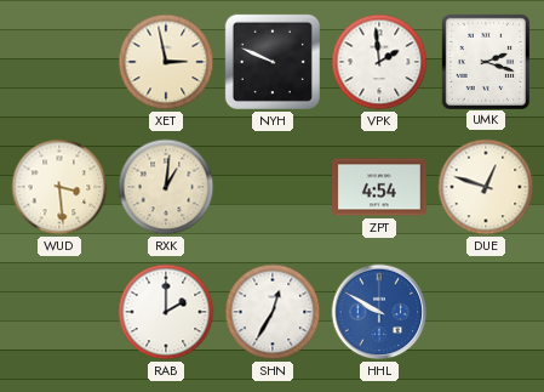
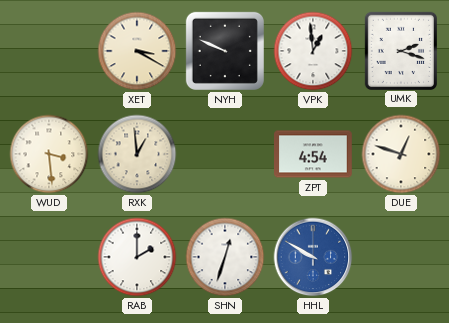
XET: 2:58 -> 3:20 (137, 51)
VPK: 1:59 -> 12:59 (313, 51)
RXK: 1:01 -> 12:59 (137, 154)
SHN: 12:35 -> 12:33 (225, 257)
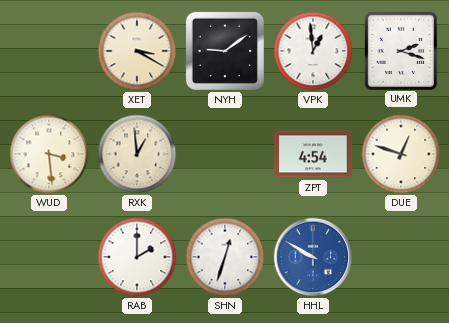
NYH: 9:49 -> 9:09 (225, 51)
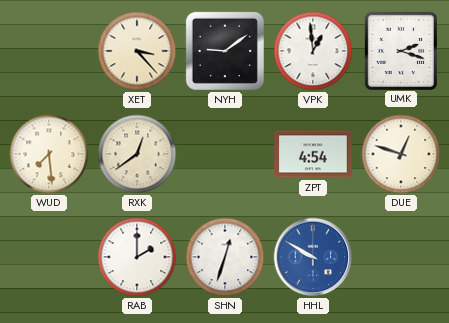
XET: 3:20 -> 3:23 (137, 51)
WUD: 3:29 -> 7:29 (49, 154)
RXK: 12:59 -> 12:39 (137, 154)
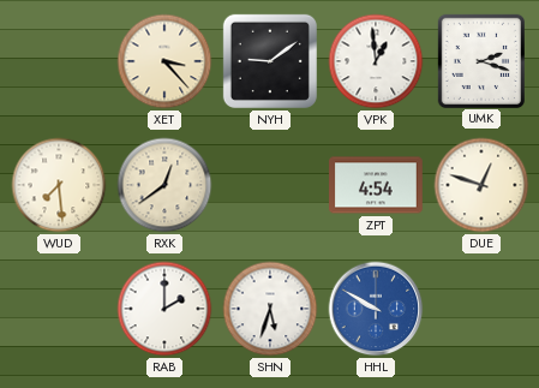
SHN: 12:33 -> 5:33 (270, 309)
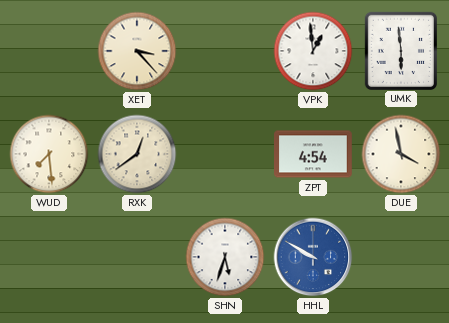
NYH: 9:09 -> none (270, 61)
UMK: 2:18 -> 5:59 (400, 50)
DUE: 12:48 -> 3:58 (401, 154)
RAB: 2:00 -> none (164, 309)
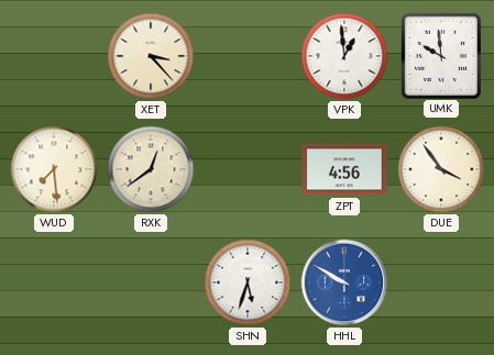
UMK: 5:59 -> 9:59 (440, 55)
ZPT: 4:54 -> 4:56 (345, 169)
DUE: 3:58 -> 3:54 (441, 169)
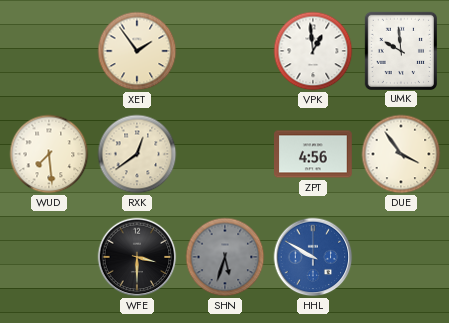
XET: 3:23 -> 1:54 (137, 51)
WFE: none -> 3:30 (137, 257)
SHN dial: white -> grey (225, 257)
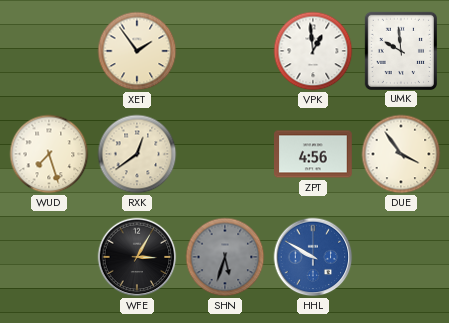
WUD: 7:29 -> 7:27 (49, 154)
WFE: 3:30 -> 3:05 (137, 257)
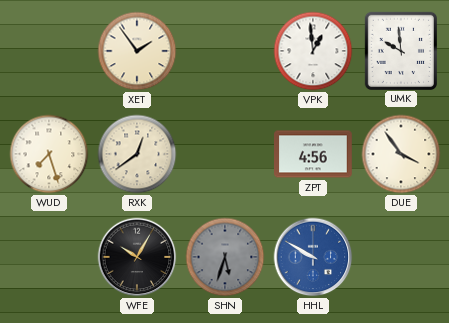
WFE: 3:05 -> 10:05 (137, 257)
